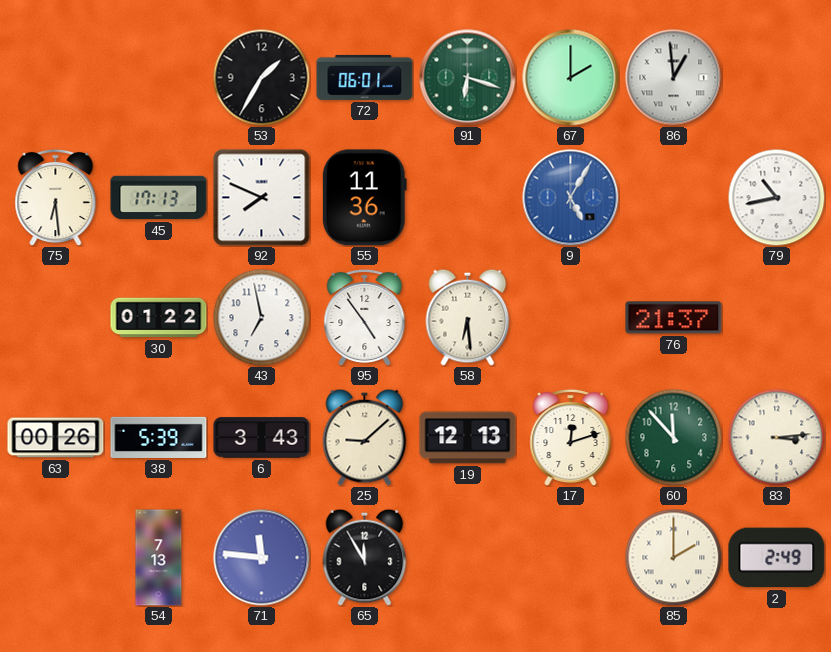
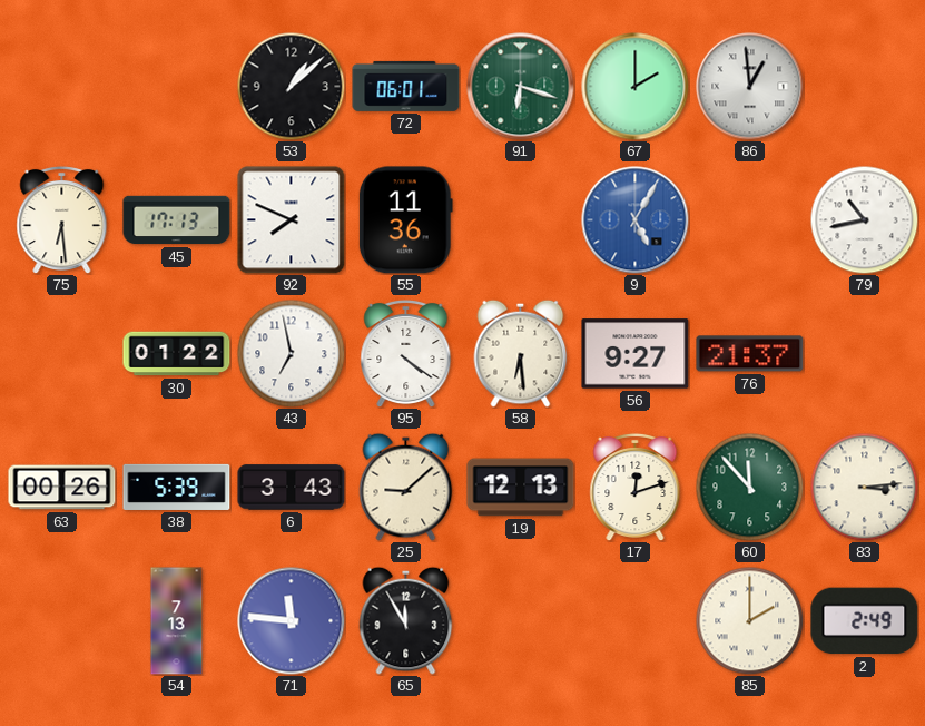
53: 1:35 -> 1:08 (291, 86)
95: 4:54 -> 4:21 (406, 353)
56: none -> 9:27 (636, 354)
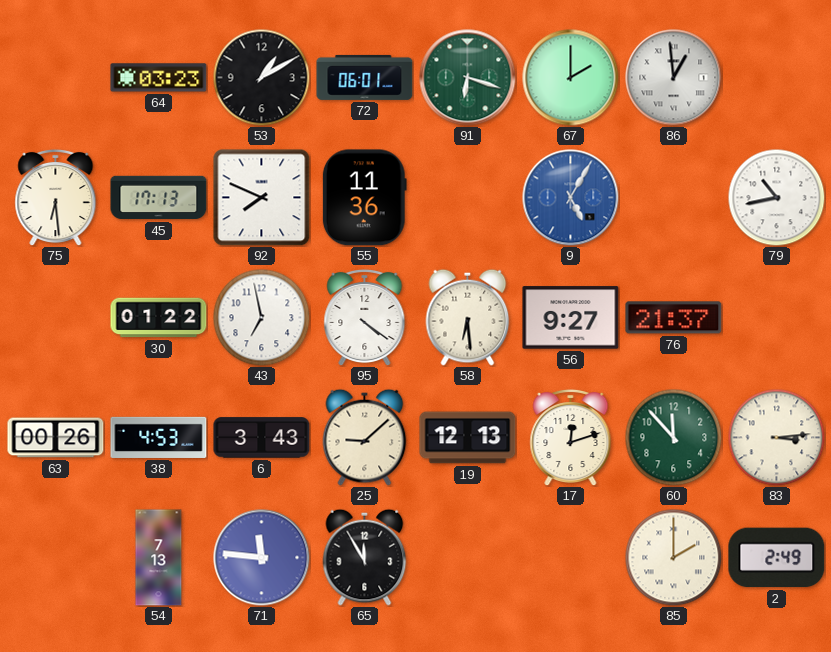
64: none -> 03:23 (159, 78)
53: 1:08 -> 1:10 (261, 77)
38: 5:39 -> 4:53 (159, 437)
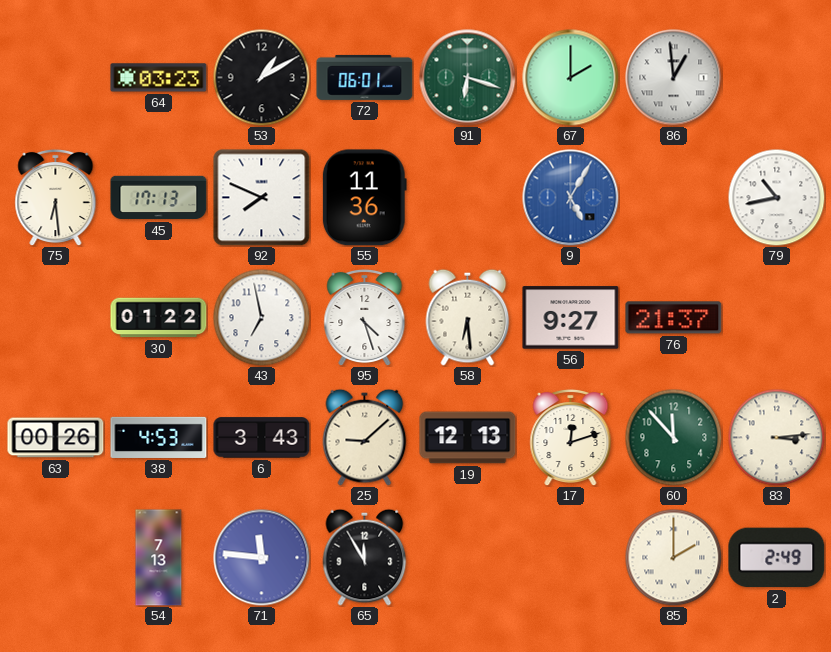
95: 4:21 -> 4:27 (365, 317)
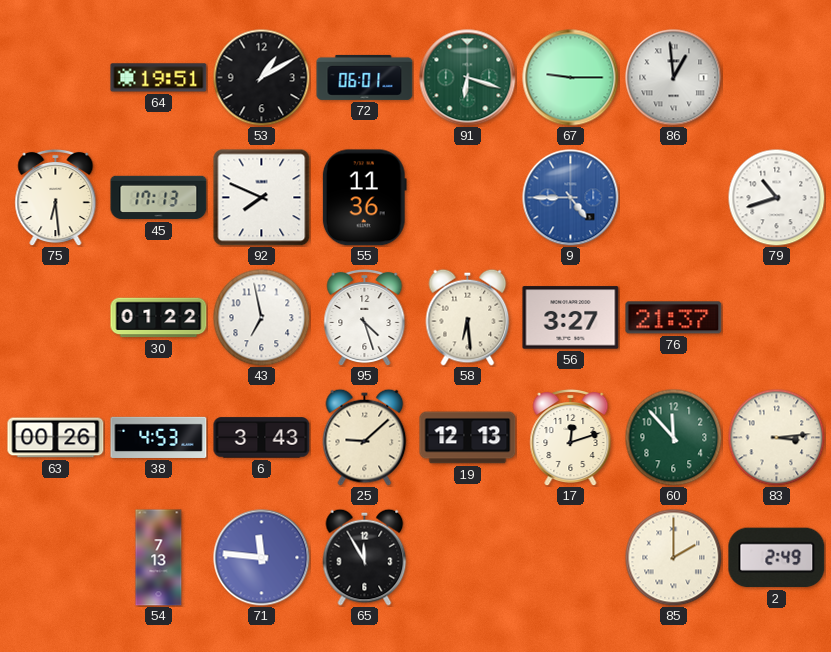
64: 03:23 -> 19:51 (159, 78)
67: 2:00 -> 9:15 (571, 78)
9: 5:05 -> 4:45 (571, 198)
79: 10:43 -> 10:42 (776, 197)
56: 9:27 -> 3:27 (571, 318)
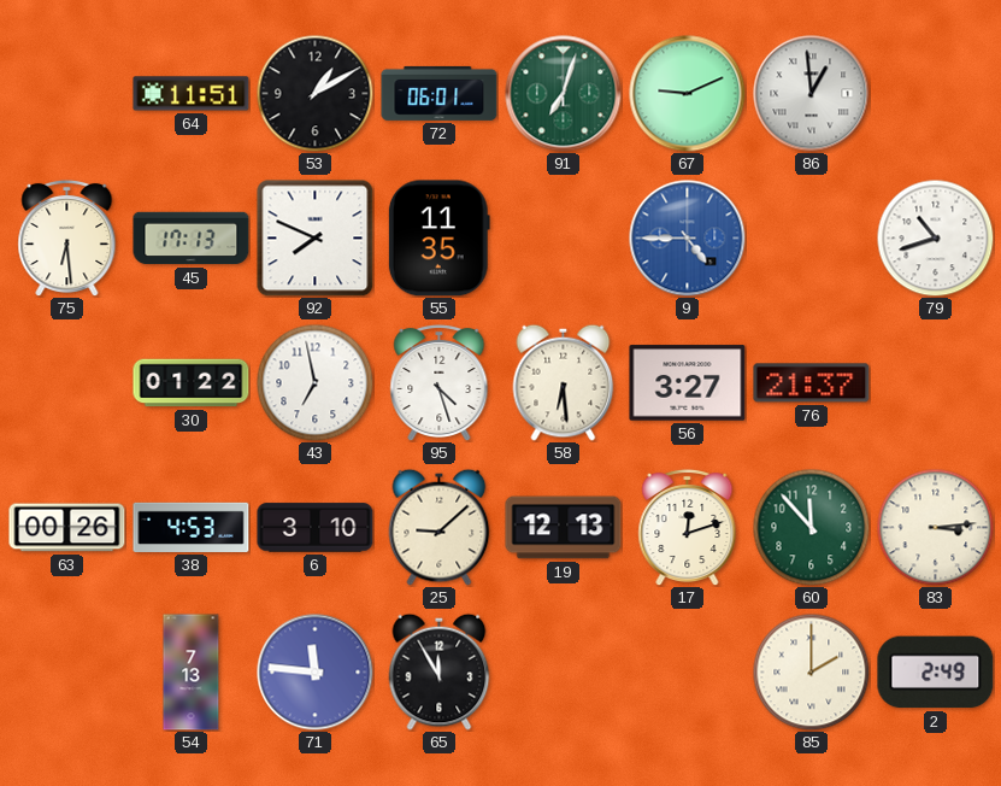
64: 19:51 -> 11:51 (192, 94)
91: 6:18 -> 7:03 (564, 94)
67: 9:15 -> 9:11 (688, 94)
55: 11:36 -> 11:35 (438, 239)
6: 3:43 -> 3:10 (316, 528)
